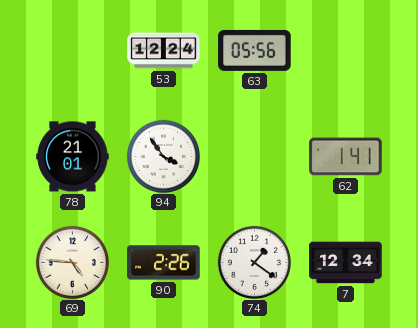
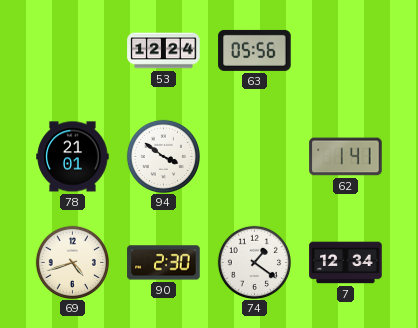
94: 3:54 -> 3:51 (163, 156)
69: 4:46 -> 4:42 (72, 262)
90: 2:26 -> 2:30 (164, 263)
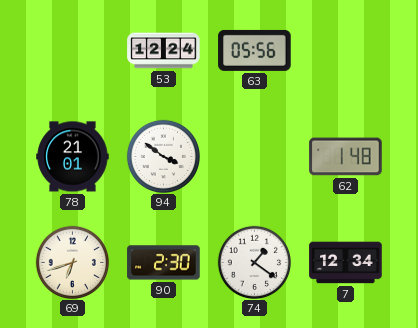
62: 1:41 -> 1:48 (346, 157)
69: 4:42 -> 6:42 (72, 262)
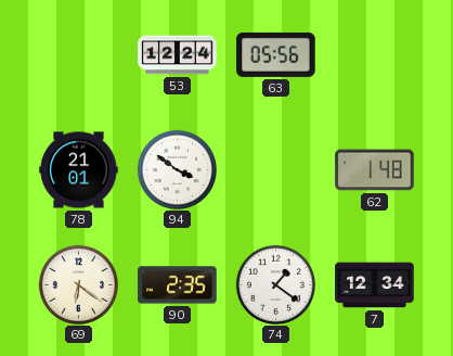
69: 6:42 -> 6:21 (78, 284)
90: 2:30 -> 2:35 (178, 285)
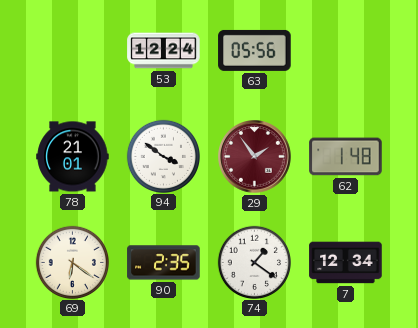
29: none -> 1:54 (255, 157)
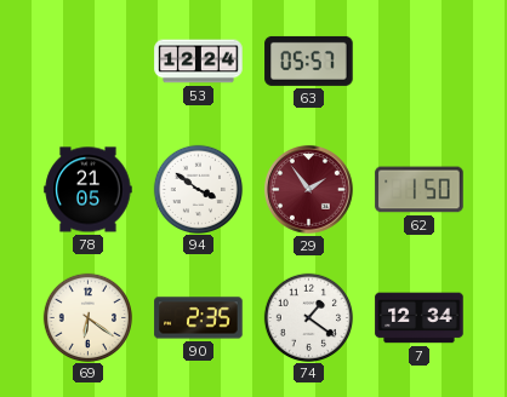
63: 05:56 -> 05:57 (309, 61)
78: 21:01 -> 21:05 (89, 190)
62: 1:48 -> 1:50 (420, 190)
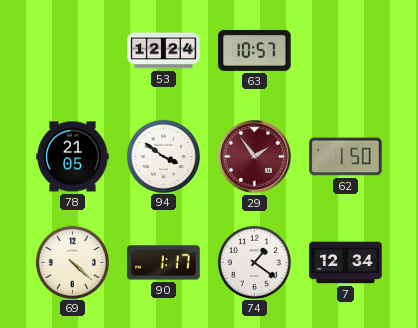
63: 05:57 -> 10:57 (255, 50)
69: 6:21 -> 4:22 (72, 262)
90: 2:35 -> 1:17 (164, 263)
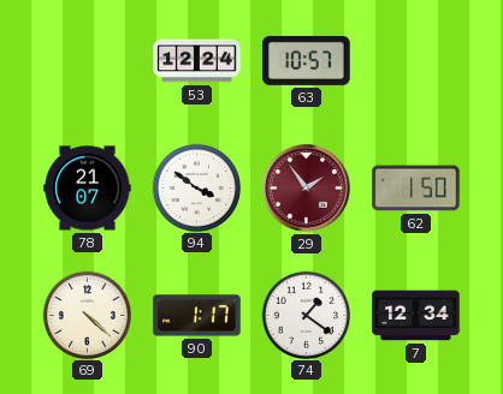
78: 21:05 -> 21:07 (88, 189)
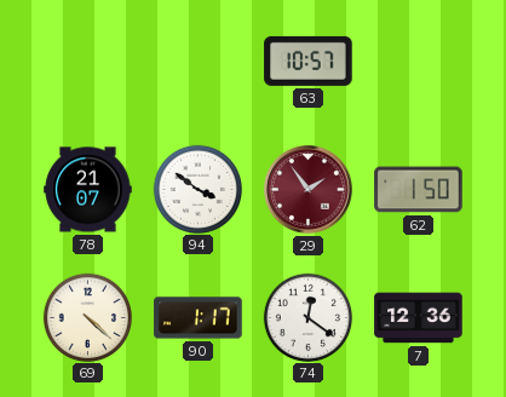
53: 12:24 -> none (197, 61)
74: 1:21 -> 12:21 (307, 317)
7: 12:34 -> 12:36 (419, 318)
